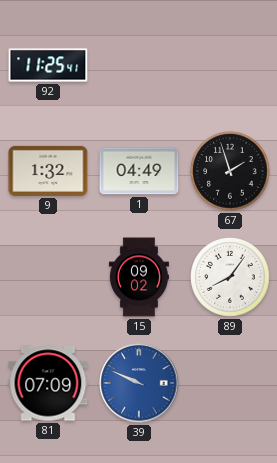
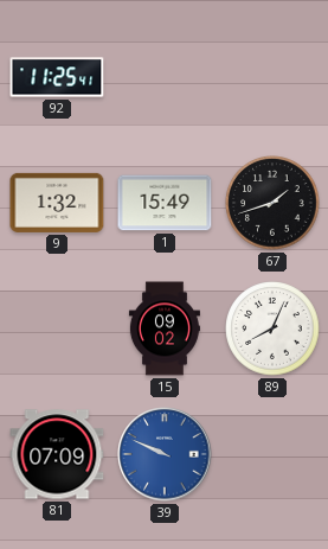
1: 04:49 -> 15:49 (165, 203)
67: 1:57 -> 1:42 (272, 203)
89: 8:06 -> 8:04 (272, 328)
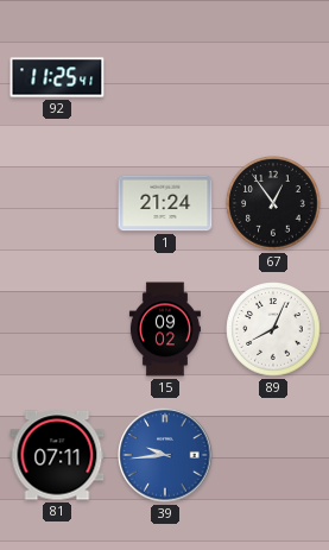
9: 1:32 -> none (57, 203)
1: 15:49 -> 21:24 (165, 203)
67: 1:42 -> 12:54 (273, 203)
81: 07:09 -> 07:11 (57, 455)
39: 9:49 -> 9:44 (165, 455)
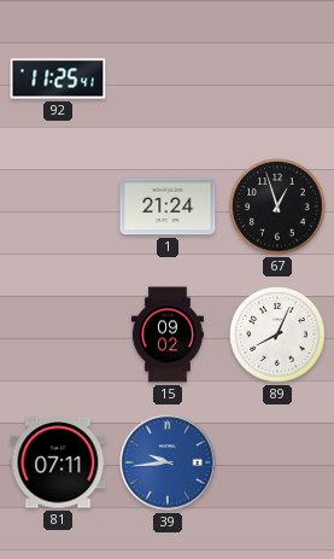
67: 12:54 -> 12:57 (277, 206)
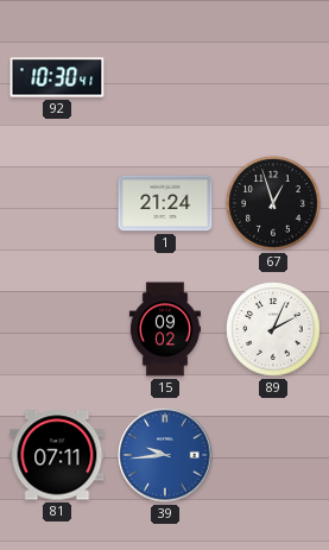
92: 11:25 -> 10:30 (57, 77)
89: 8:04 -> 2:04 (273, 329)
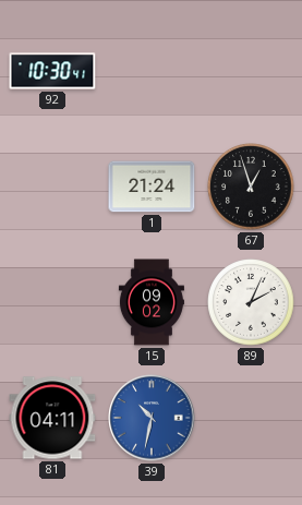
81: 07:11 -> 04:11 (52, 418)
39: 9:44 -> 10:32 (152, 418)
